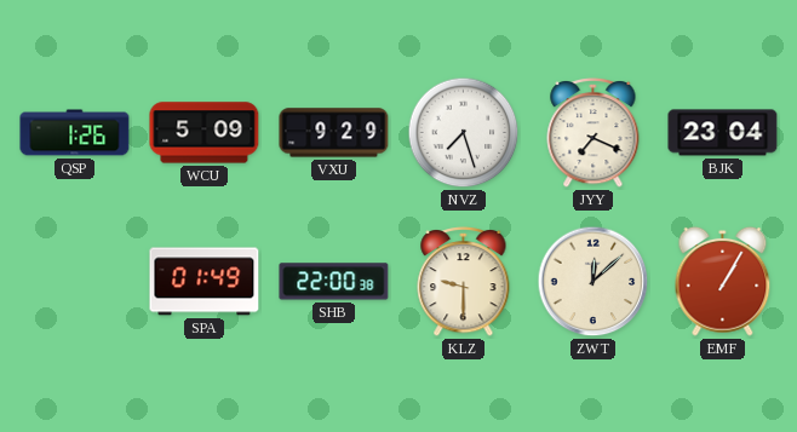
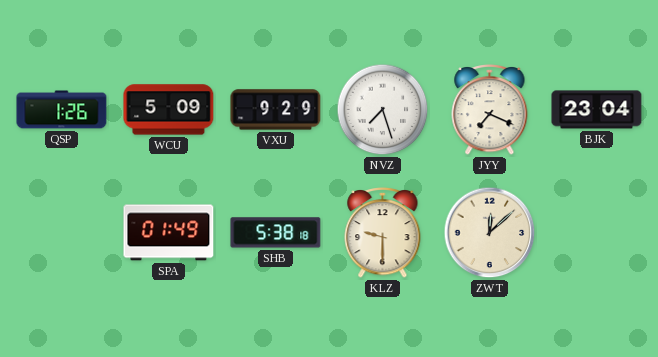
SHB: 22:00 -> 5:38 (276, 233)
EMF: 1:05 -> none (723, 281)
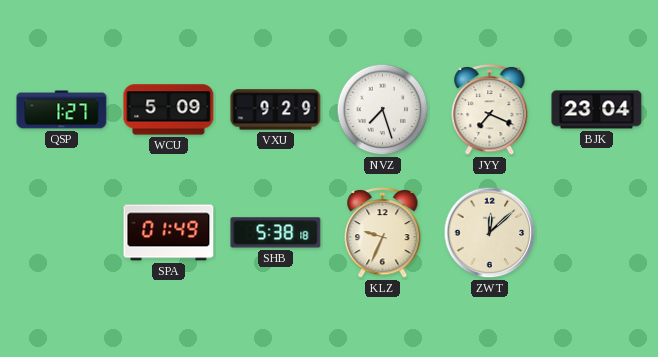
QSP: 1:26 -> 1:27 (62, 110)
KLZ: 9:30 -> 9:34 (383, 232)
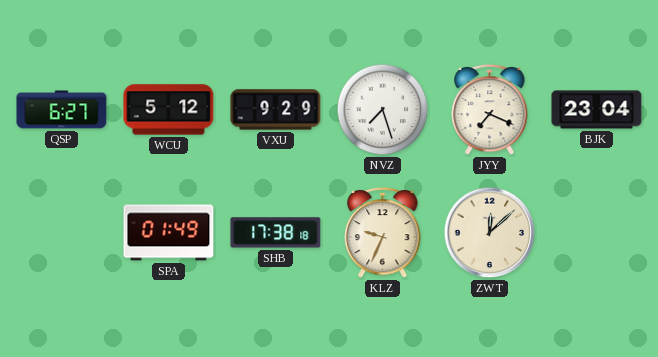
QSP: 1:27 -> 6:27 (62, 110)
WCU: 5:09 -> 5:12 (169, 110)
SHB: 5:38 -> 17:38 (276, 233)
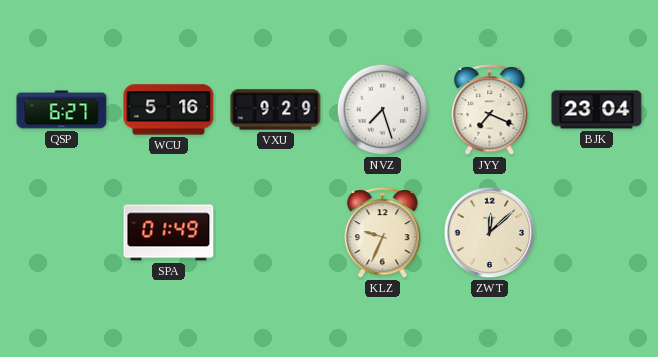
WCU: 5:12 -> 5:16 (169, 110)
SHB: 17:38 -> none (276, 233)
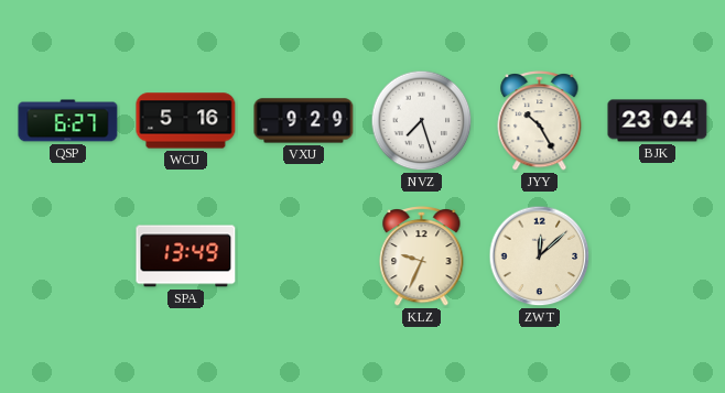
JYY: 7:19 -> 10:25 (540, 120)
SPA: 01:49 -> 13:49 (186, 256)
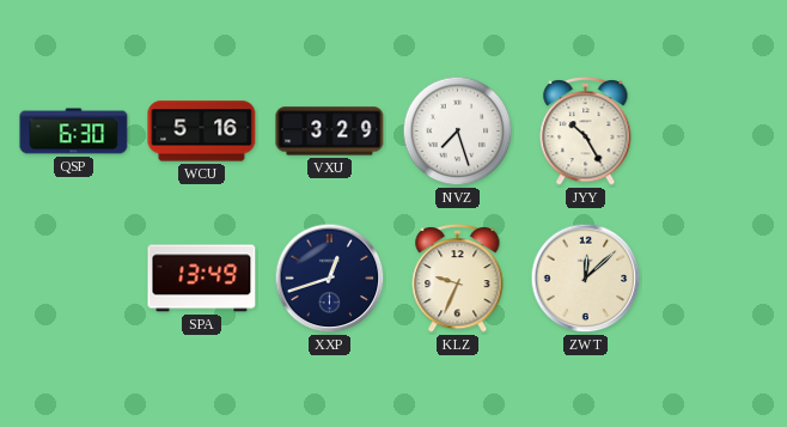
QSP: 6:27 -> 6:30 (74, 132)
VXU: 9:29 -> 3:29 (330, 132)
BJK: 23:04 -> none (658, 121)
XXP: none -> 12:42 (330, 279)
